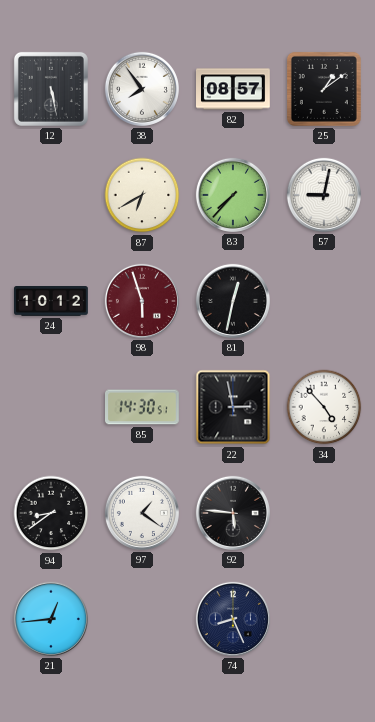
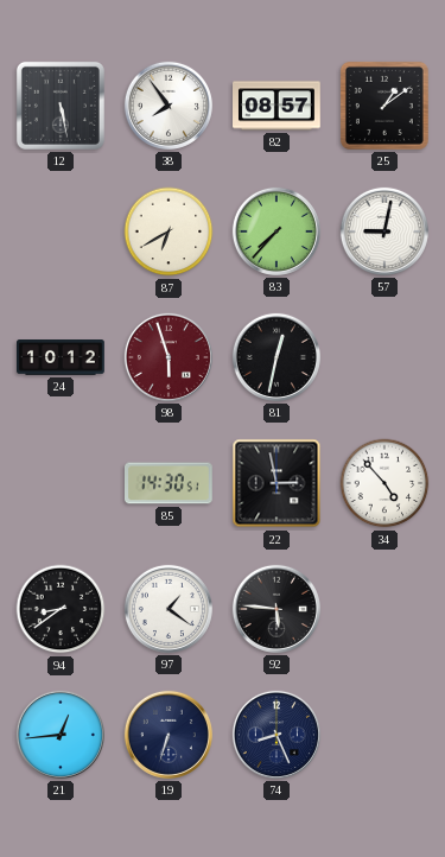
19: none -> 6:33 (169, 735)
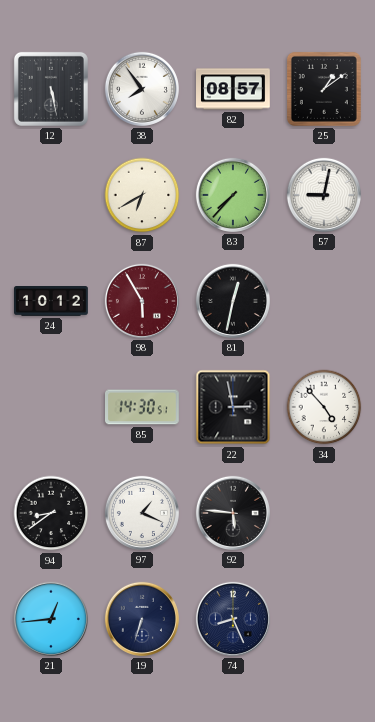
98: 5:57 -> 5:55 (142, 301)
97: 1:21 -> 1:19 (142, 513)
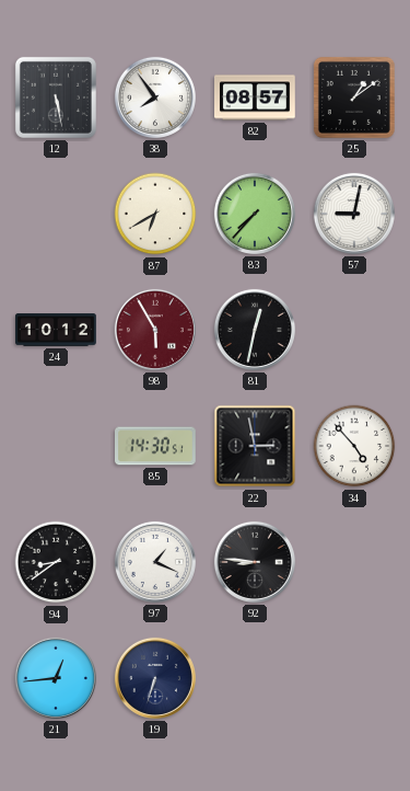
92: 5:46 -> 8:46 (255, 562)
74: 8:26 -> none (233, 619)
